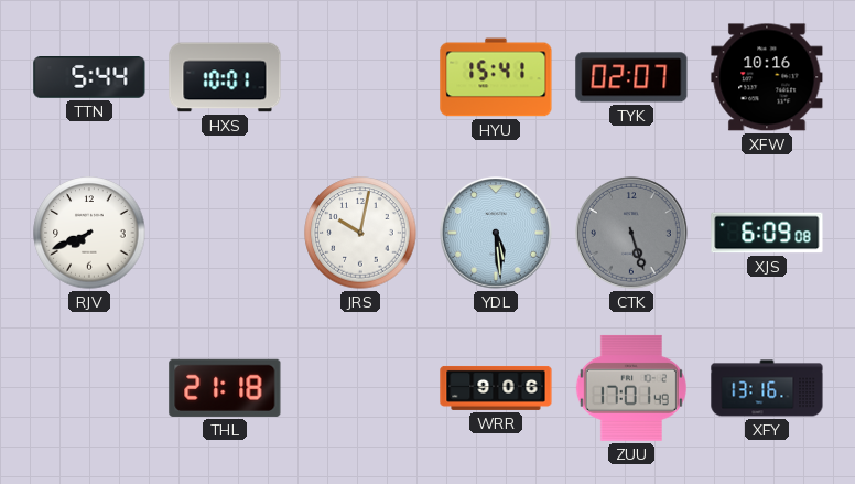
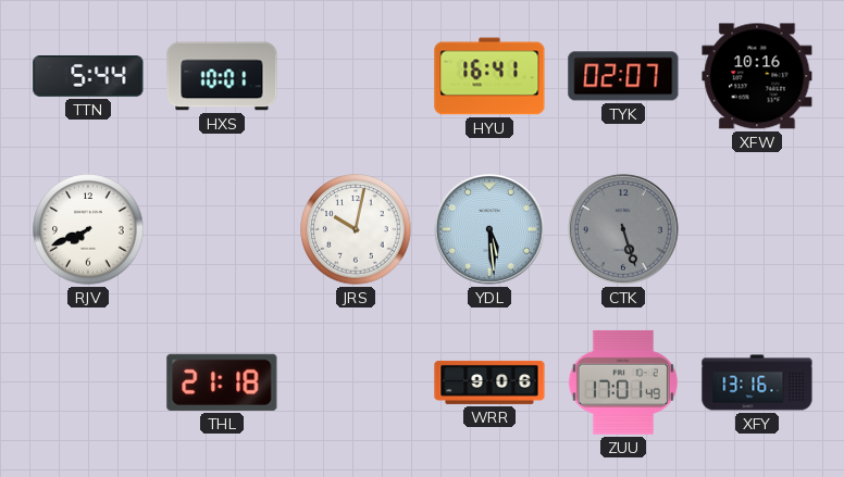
HYU: 15:41 -> 16:41 (489, 76)
XJS: 6:09 -> none (767, 233)
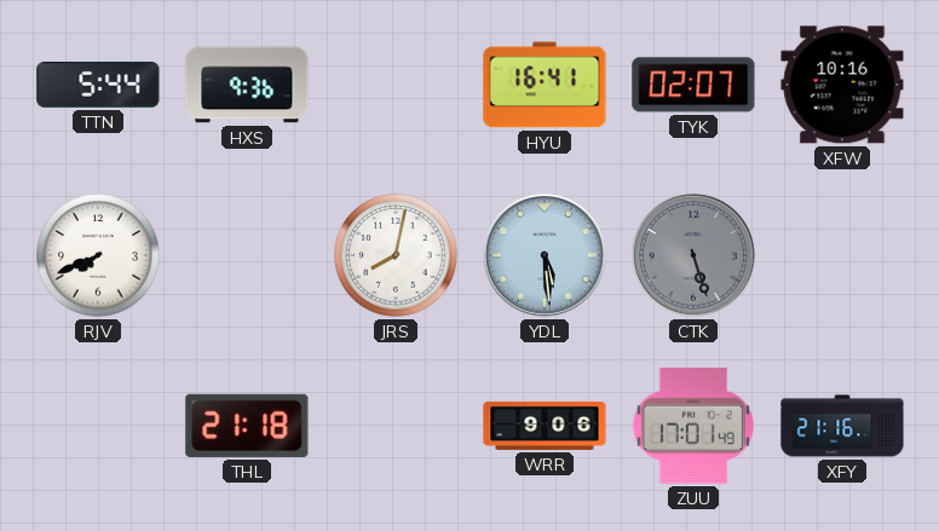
HXS: 10:01 -> 9:36 (247, 85)
JRS: 10:02 -> 8:02 (396, 255)
XFY: 13:16 -> 21:16 (842, 426)
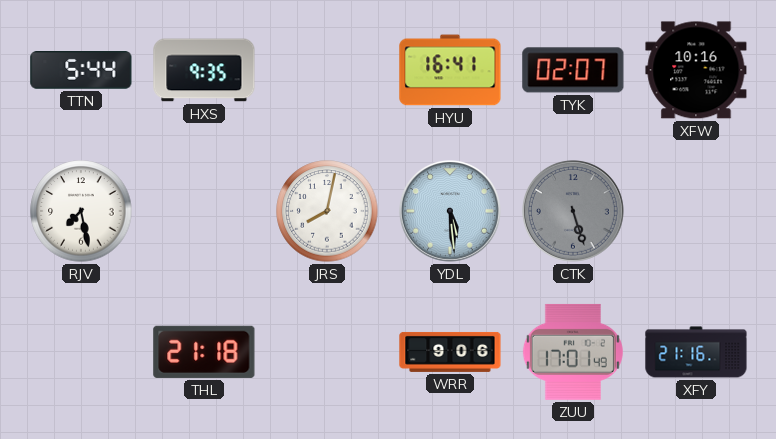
HXS: 9:36 -> 9:35 (204, 70)
RJV: 7:41 -> 7:28 (81, 211)
